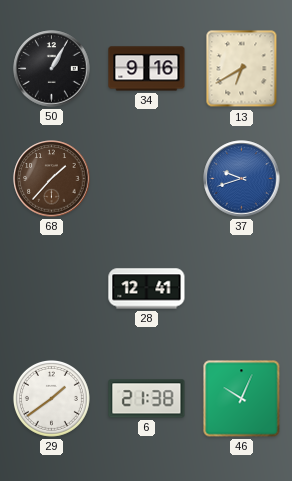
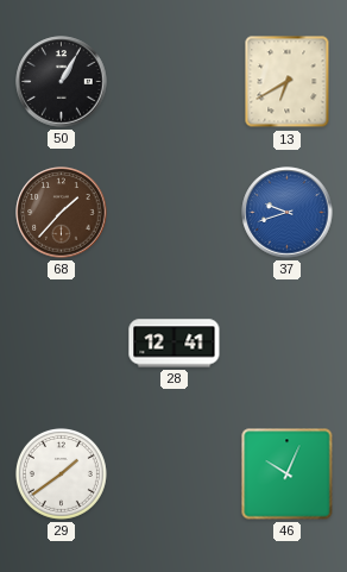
34: 9:16 -> none (147, 69)
6: 21:38 -> none (147, 399)
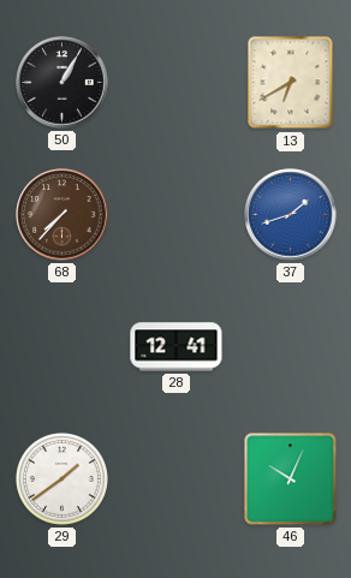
68: 1:37 -> 7:37 (63, 215)
37: 9:42 -> 1:42 (291, 215)
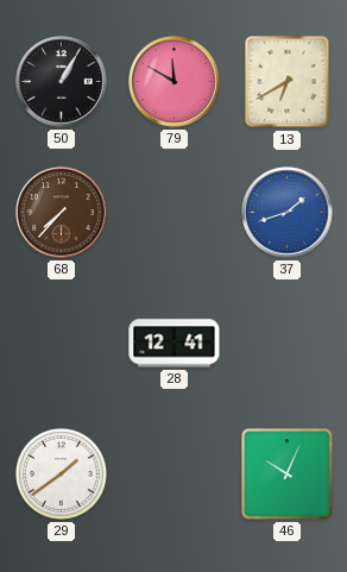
79: none -> 11:50 (175, 82)
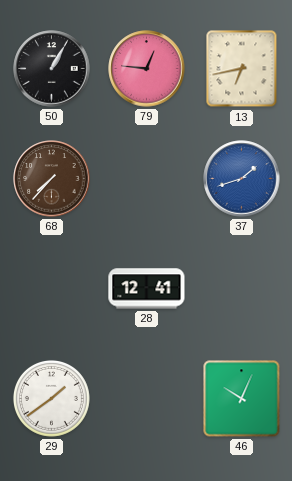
79: 11:50 -> 12:46 (147, 69)
13: 6:40 -> 6:43 (242, 69)
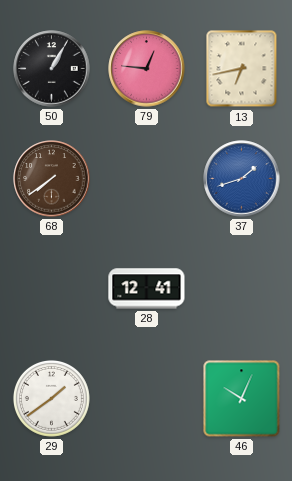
68: 7:37 -> 7:39 (52, 179)
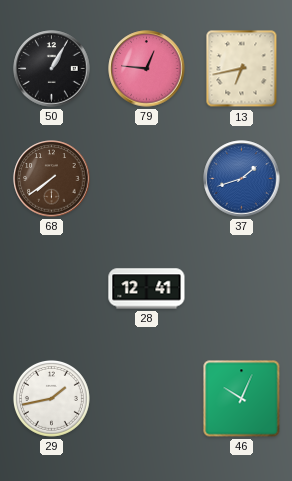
29: 1:39 -> 1:43 (51, 398)
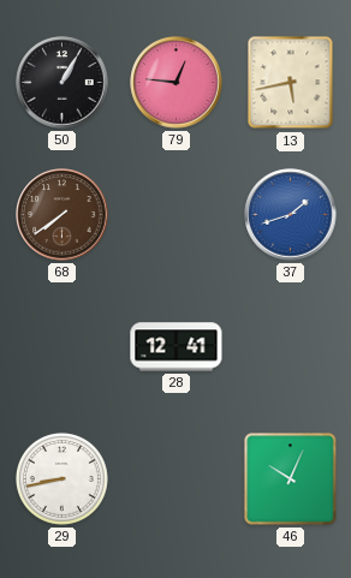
13: 6:43 -> 5:43 (291, 83)
29: 1:43 -> 8:43 (61, 478)
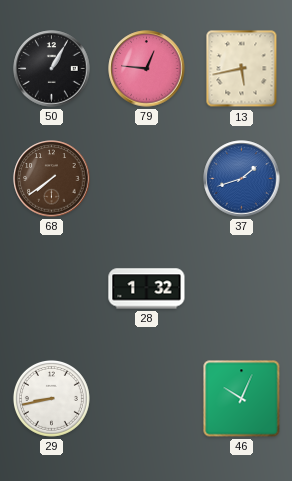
28: 12:41 -> 1:32 (147, 289)
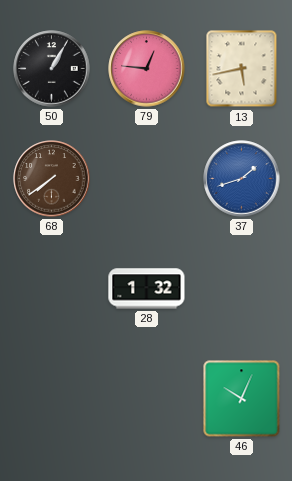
29: 8:43 -> none (51, 398)
